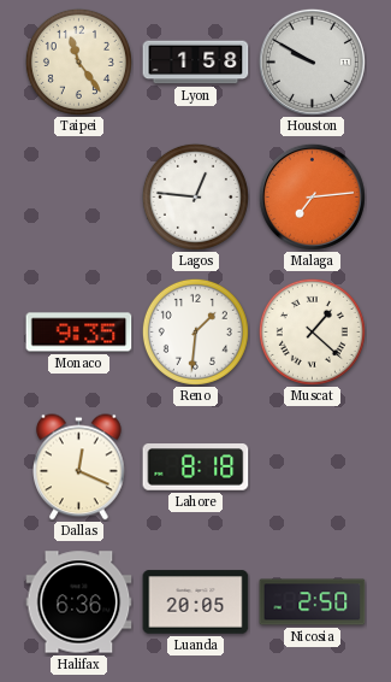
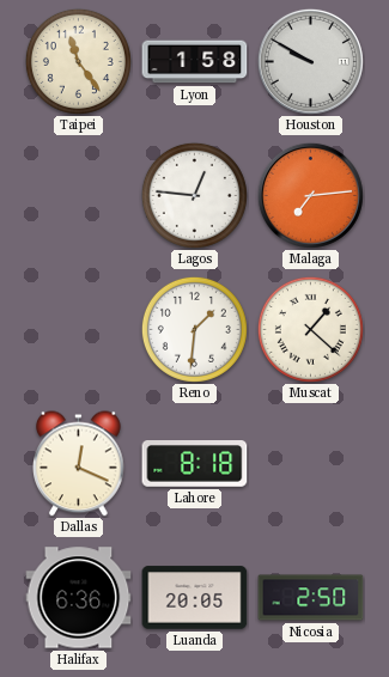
Monaco: 9:35 -> none (79, 333)
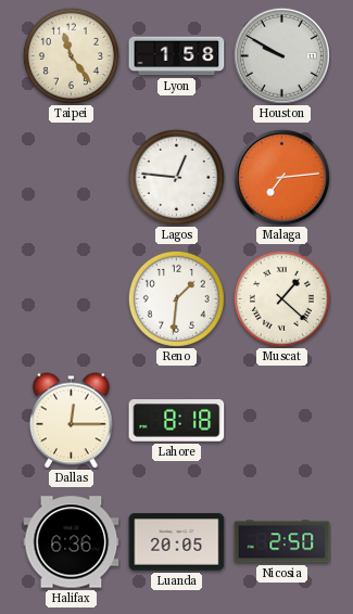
Dallas: 12:19 -> 12:15 (72, 421)
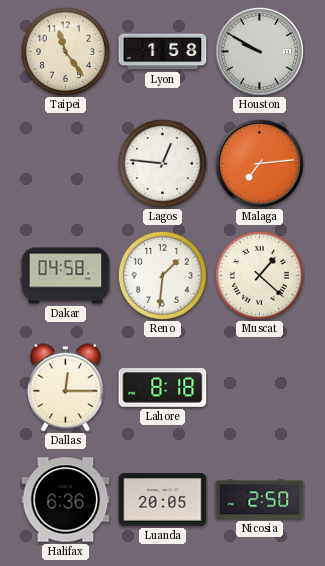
Dakar: none -> 04:58 (66, 276)
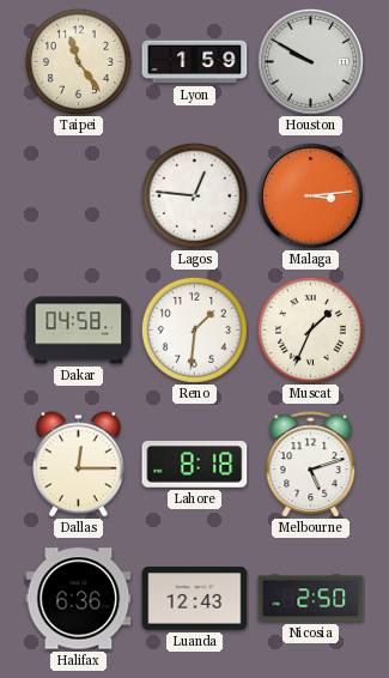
Lyon: 1:58 -> 1:59 (195, 62)
Malaga: 7:14 -> 3:14 (310, 195)
Muscat: 1:22 -> 1:34 (310, 329)
Melbourne: none -> 5:12 (311, 465)
Luanda: 20:05 -> 12:43 (195, 599)
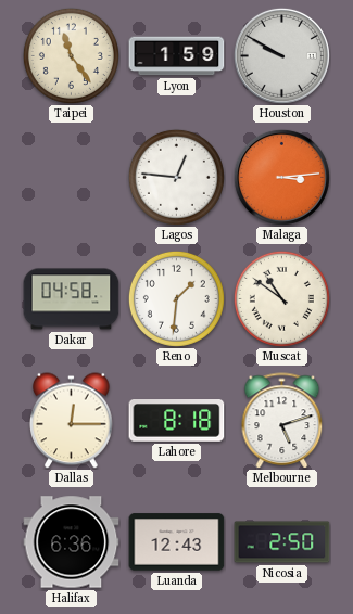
Muscat: 1:34 -> 10:51 (281, 298)
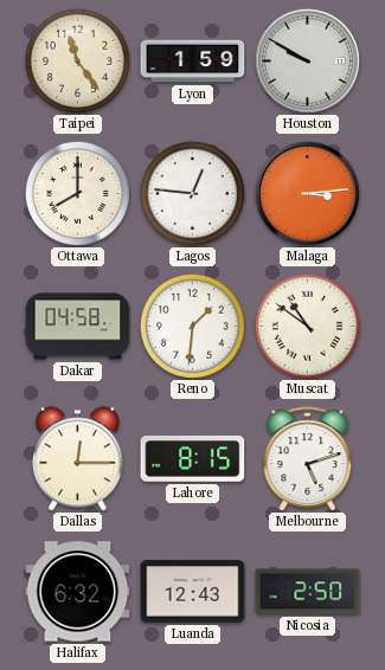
Ottawa: none -> 8:00 (77, 193)
Lahore: 8:18 -> 8:15 (193, 459)
Halifax: 6:36 -> 6:32 (78, 592)
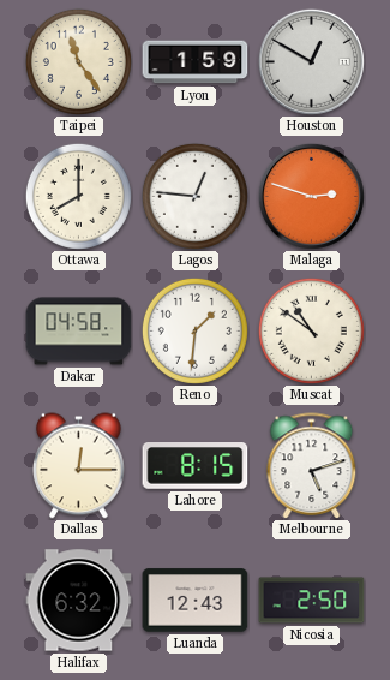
Houston: 9:50 -> 12:50 (311, 61)
Malaga: 3:14 -> 2:48 (311, 196)
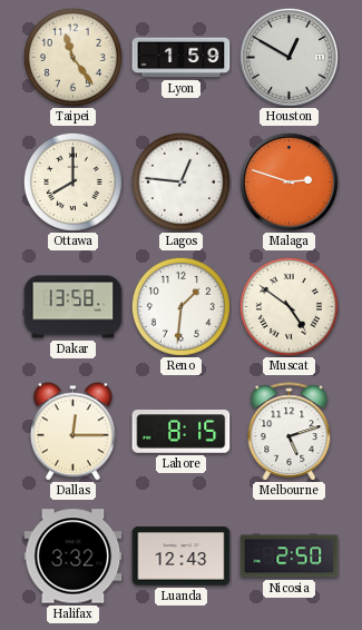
Dakar: 04:58 -> 13:58 (74, 307)
Muscat: 10:51 -> 4:51 (288, 306)
Halifax: 6:32 -> 3:32 (74, 557)
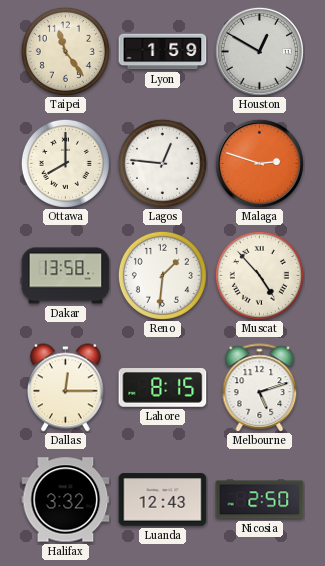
Muscat: 4:51 -> 4:53 (259, 275)
